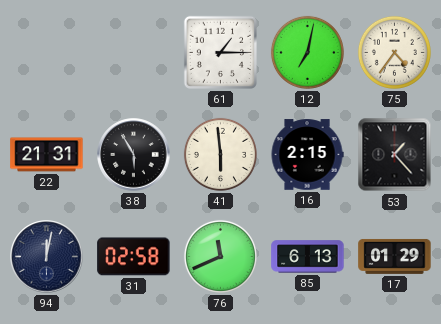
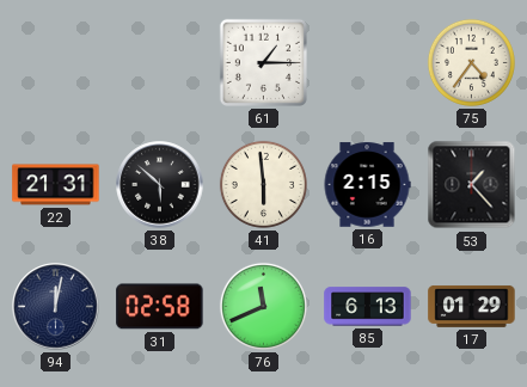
12: 7:02 -> none (307, 52)
38: 5:55 -> 5:52 (160, 185)
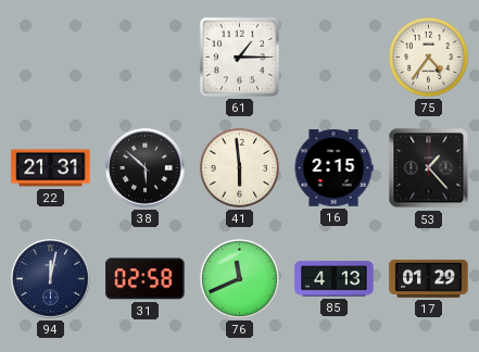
85: 6:13 -> 4:13 (335, 279)
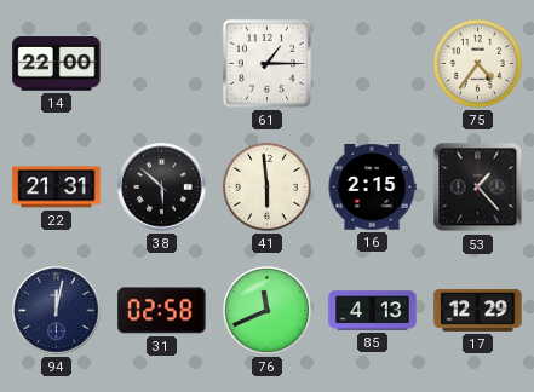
14: none -> 22:00 (57, 64)
17: 01:29 -> 12:29 (478, 310)
